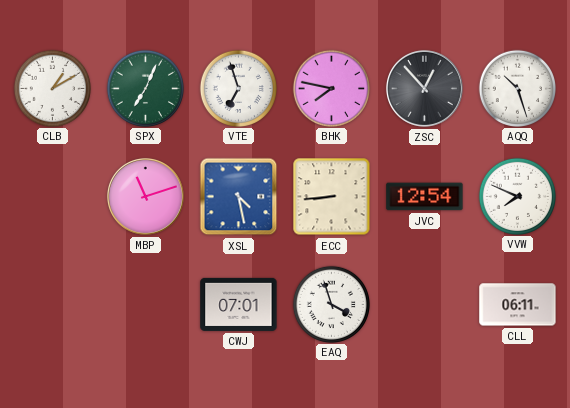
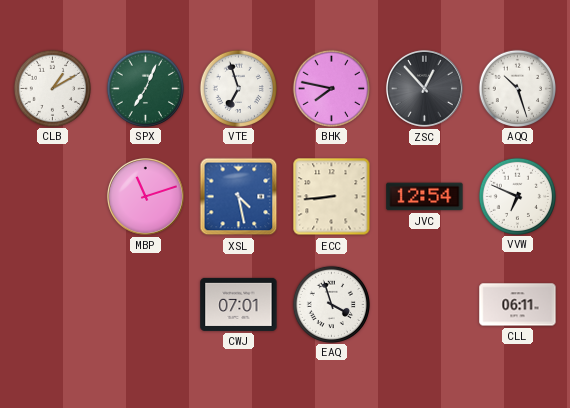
VVW: 7:49 -> 6:49 (517, 196)
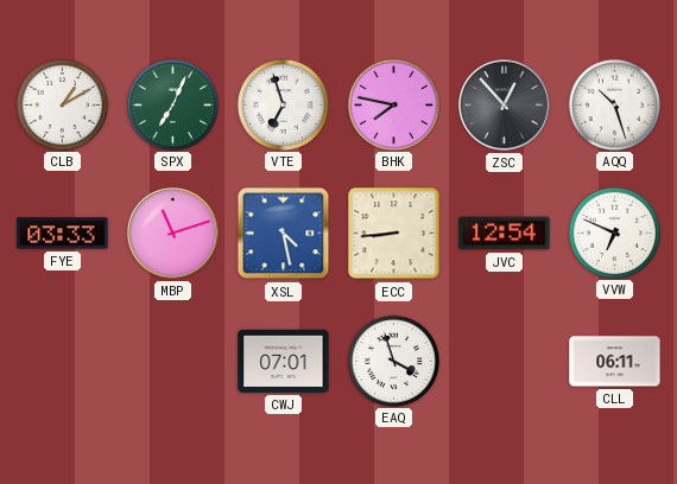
FYE: none -> 03:33 (63, 234)
